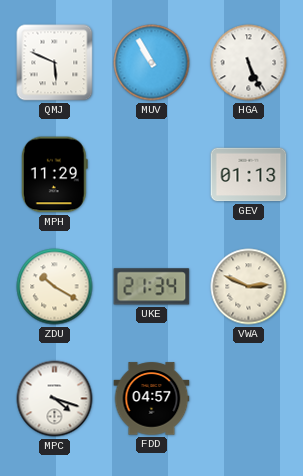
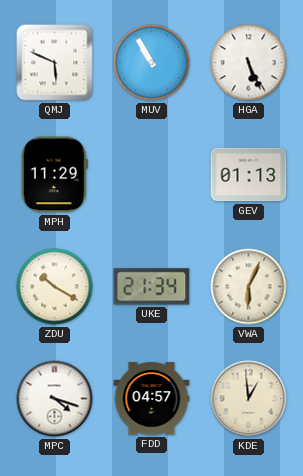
VWA: 2:49 -> 6:04 (249, 287)
KDE: none -> 12:59 (249, 399)
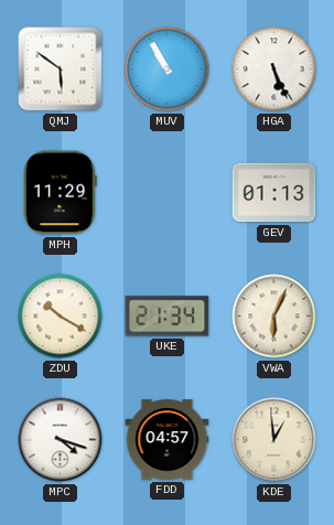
QMJ: 5:49 -> 5:51 (61, 69)
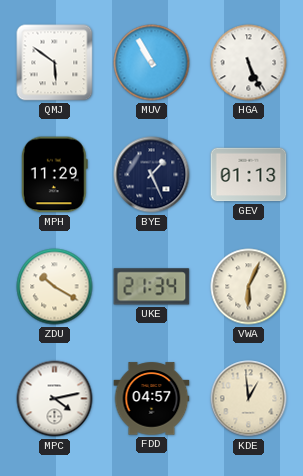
BYE: none -> 1:26 (152, 175)
MPC: 4:18 -> 4:13 (55, 399)
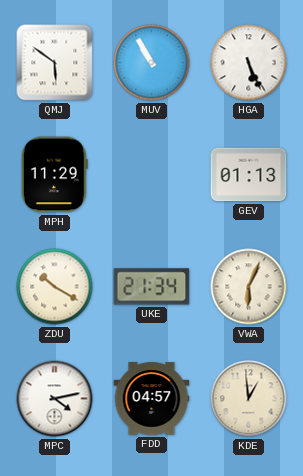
BYE: 1:26 -> none (152, 175)
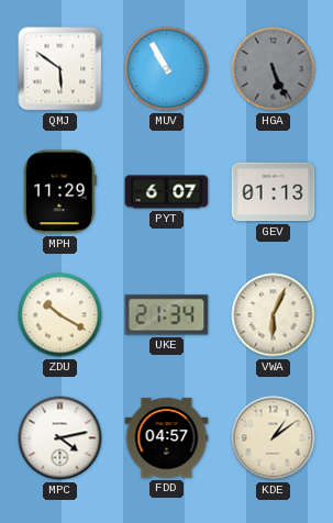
HGA dial: white -> grey (274, 69)
PYT: none -> 6:07 (167, 192)
KDE: 12:59 -> 1:09 (274, 438)
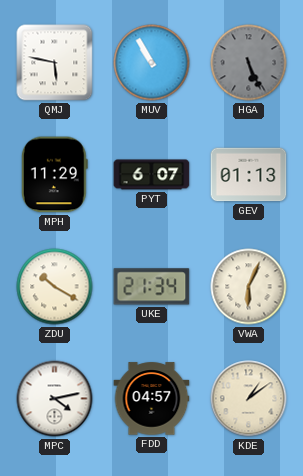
QMJ: 5:51 -> 5:47 (55, 63)
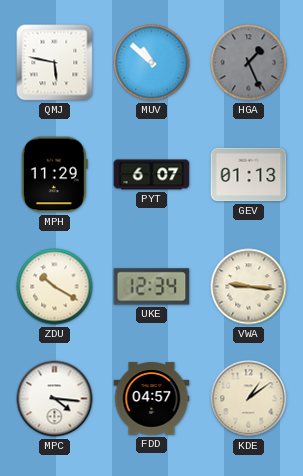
MUV: 10:55 -> 10:52 (152, 63)
HGA: 5:26 -> 1:26 (249, 63)
UKE: 21:34 -> 12:34 (152, 287)
VWA: 6:04 -> 9:16 (249, 287)
MPC: 4:13 -> 4:16 (55, 399)
